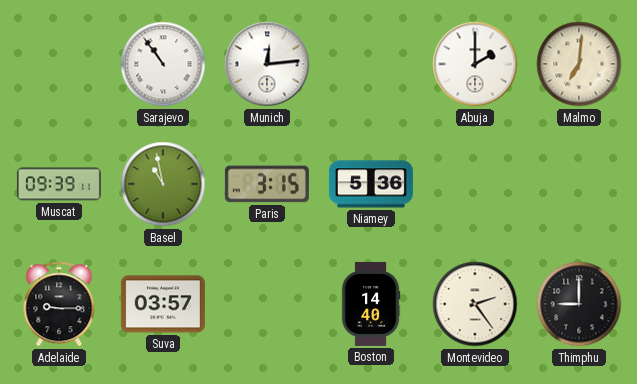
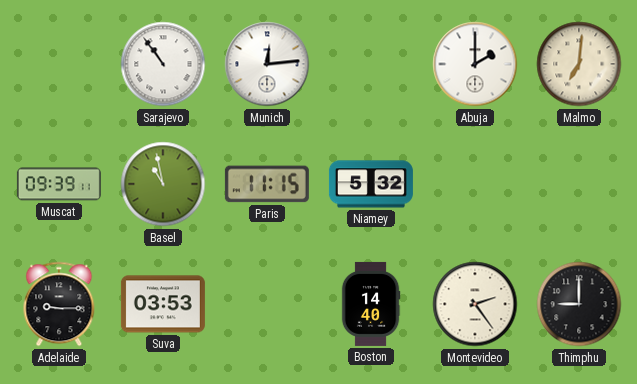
Paris: 3:15 -> 11:15 (267, 184)
Niamey: 5:36 -> 5:32 (371, 184)
Suva: 03:57 -> 03:53 (163, 304)
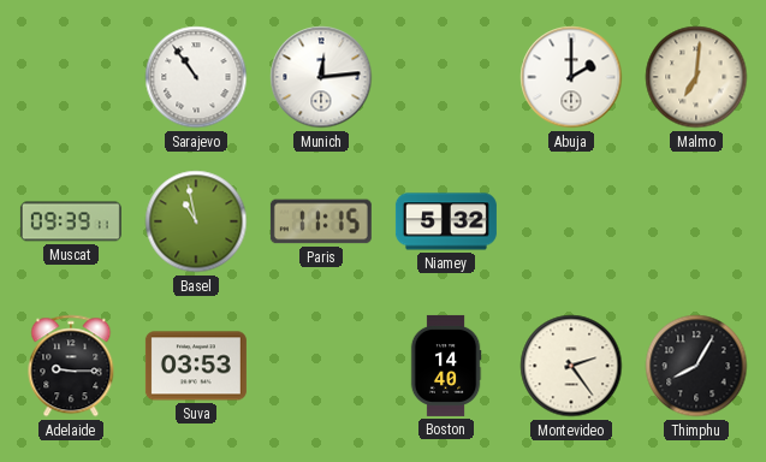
Thimphu: 9:00 -> 8:05 (696, 366)
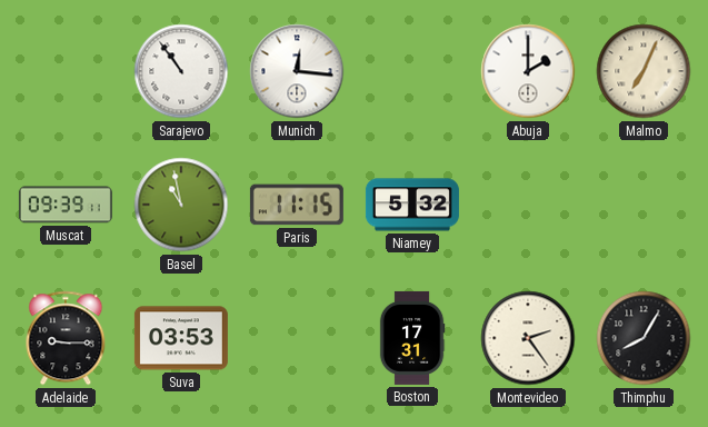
Munich: 12:14 -> 12:16 (297, 71)
Malmo: 7:01 -> 7:04 (644, 71)
Boston: 14:40 -> 17:31 (412, 338)
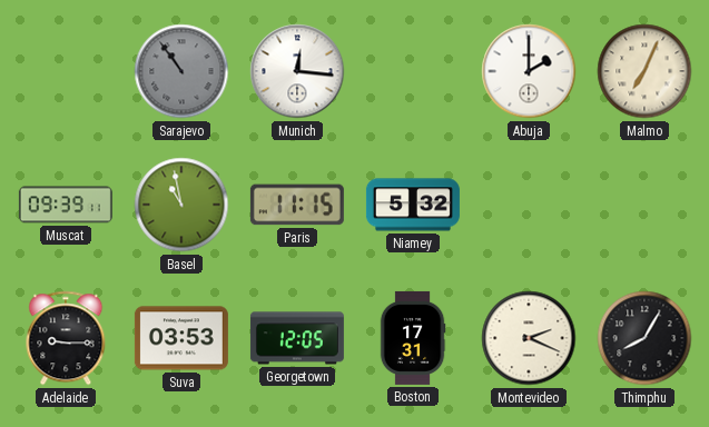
Sarajevo dial: white -> grey (181, 71)
Georgetown: none -> 12:05 (297, 338)
Montevideo: 2:24 -> 2:19 (529, 338)
